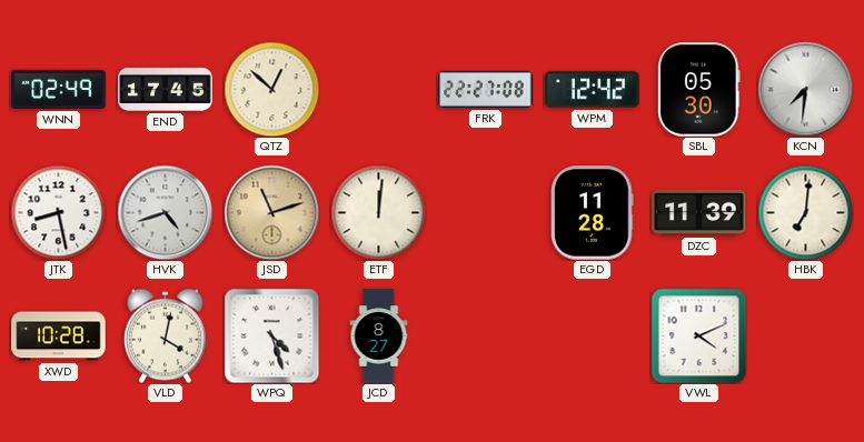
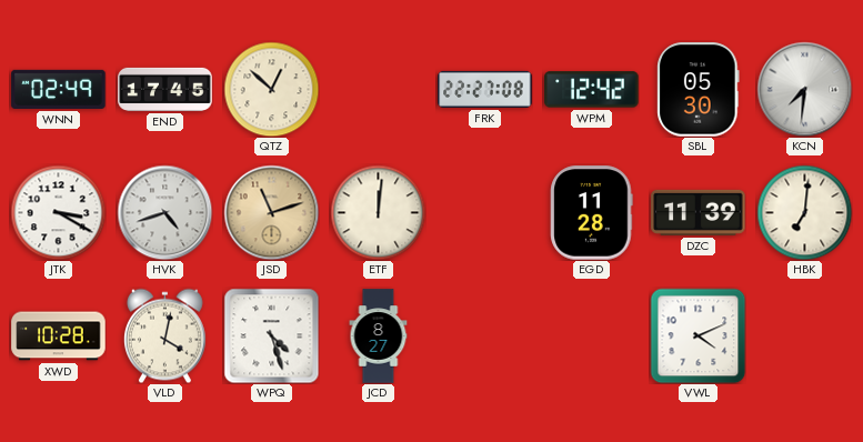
JTK: 8:28 -> 3:20 (58, 212)
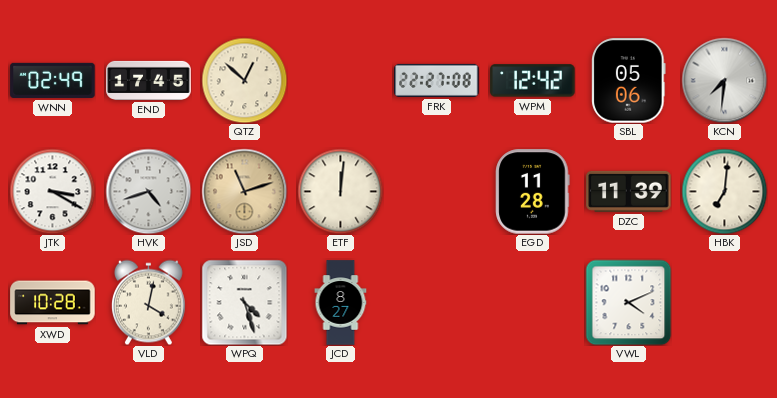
SBL: 05:30 -> 05:06 (629, 81)
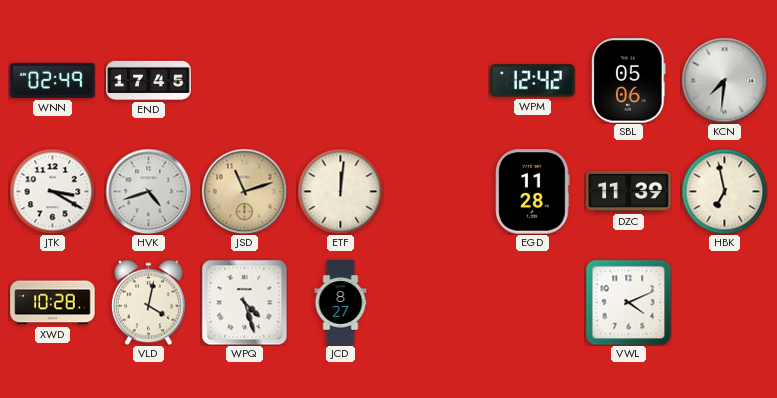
QTZ: 12:52 -> none (244, 80)
FRK: 22:27 -> none (437, 80)
HBK: 7:01 -> 6:58 (724, 191)
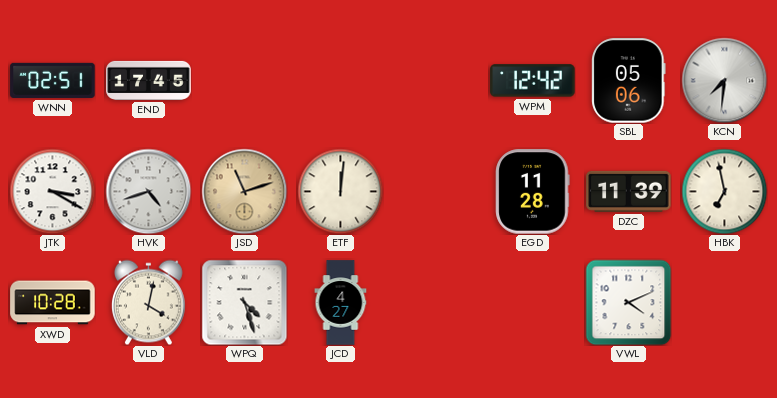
WNN: 02:49 -> 02:51 (53, 80)
JCD: 8:27 -> 4:27 (341, 303)
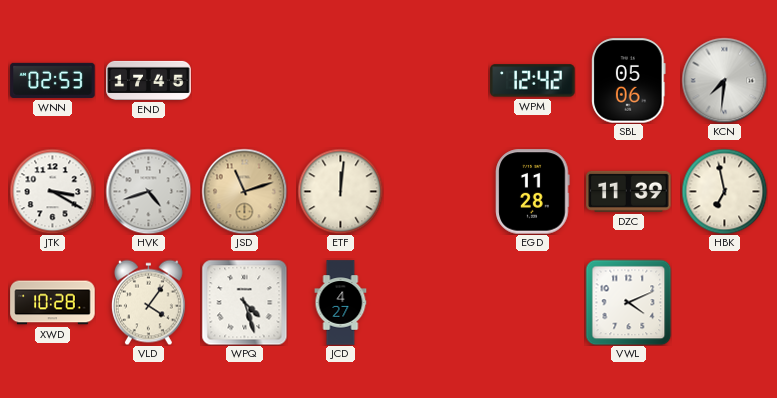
WNN: 02:51 -> 02:53 (53, 80)
VLD: 4:02 -> 4:06 (148, 302)
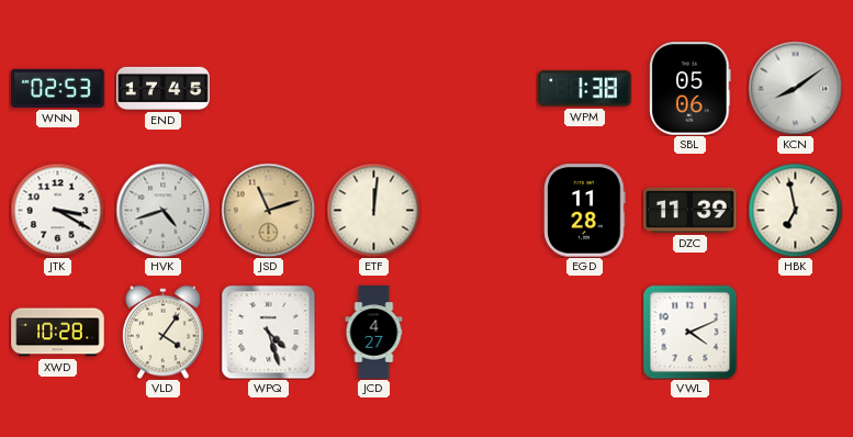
WPM: 12:42 -> 1:38 (585, 89)
KCN: 7:31 -> 8:09 (795, 88)
